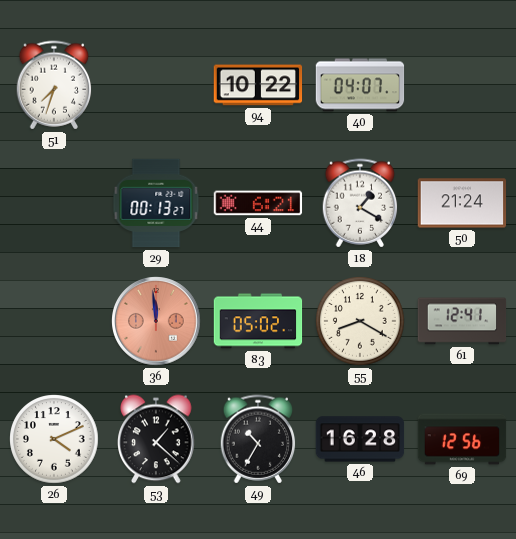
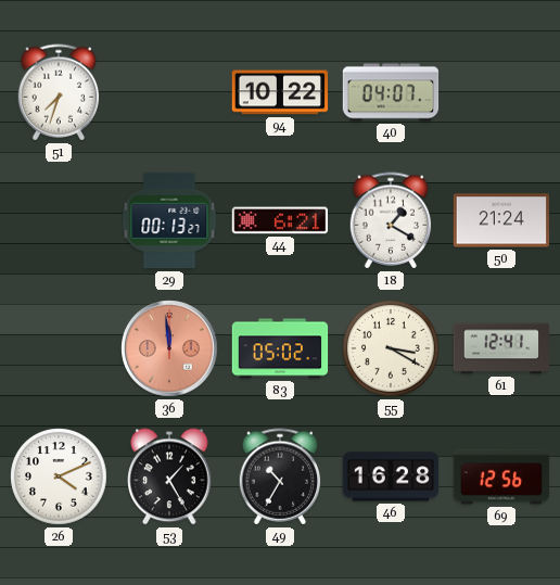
55: 8:20 -> 3:20 (391, 348)
53: 1:22 -> 1:25 (169, 476)
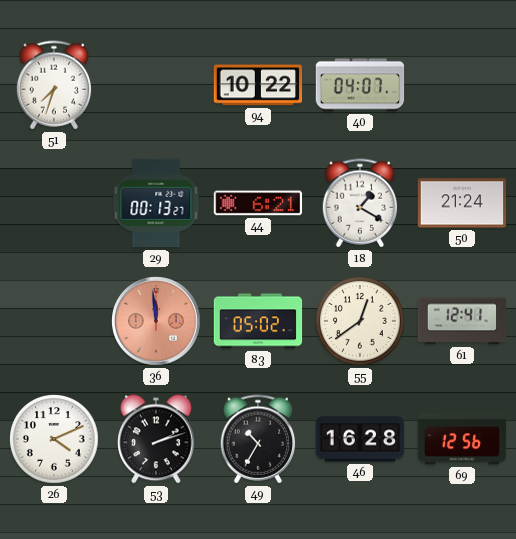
55: 3:20 -> 12:39 (360, 321)
53: 1:25 -> 2:12 (156, 439)
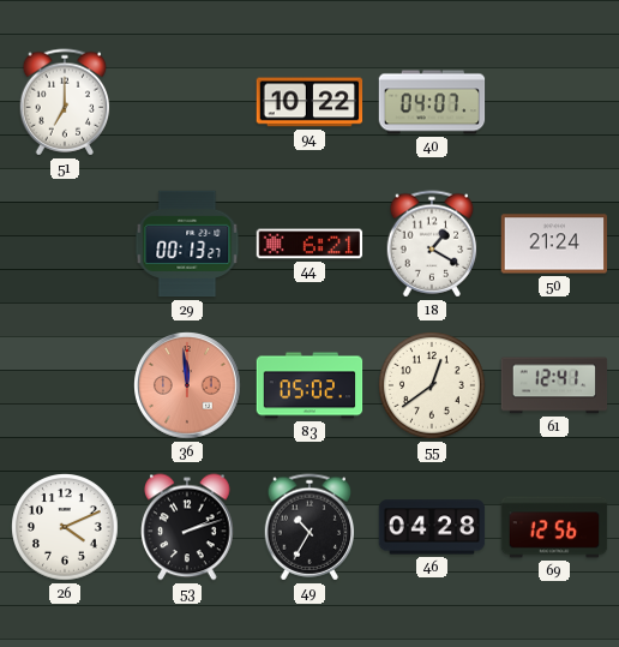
51: 7:33 -> 7:00 (65, 102)
46: 16:28 -> 04:28 (432, 527)
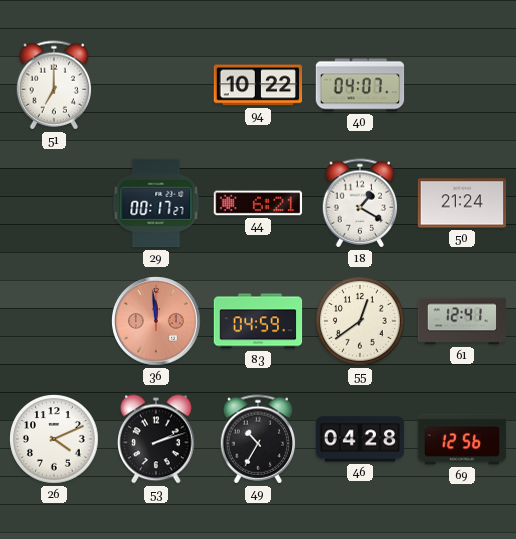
29: 00:13 -> 00:17 (156, 203)
83: 05:02 -> 04:59 (258, 321)
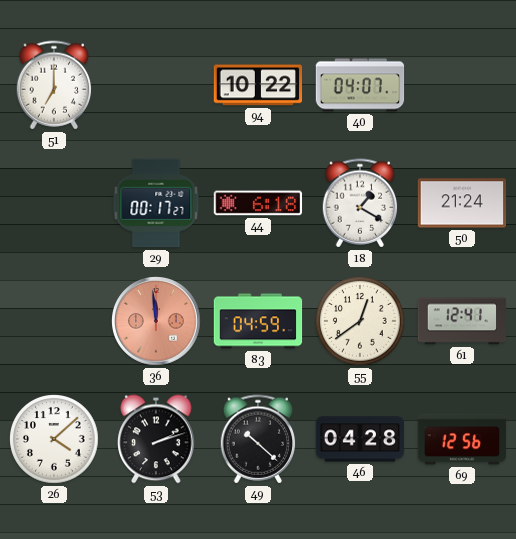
44: 6:21 -> 6:18 (258, 203)
26: 4:11 -> 4:08 (54, 439)
49: 10:35 -> 10:22 (258, 439)
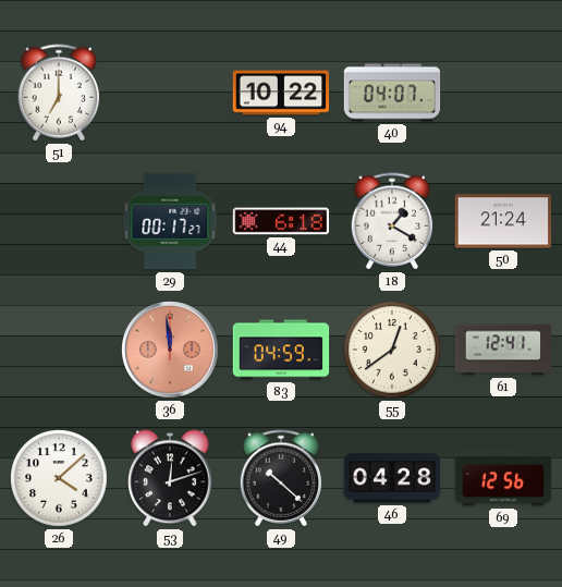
53: 2:12 -> 12:12 (170, 478)
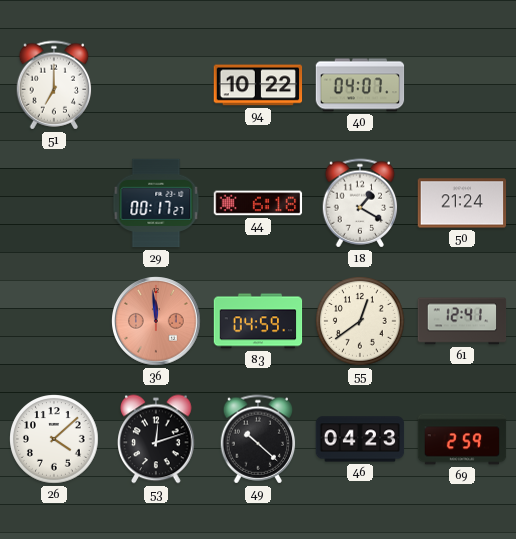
46: 04:28 -> 04:23 (360, 439)
69: 12:56 -> 2:59 (462, 439)
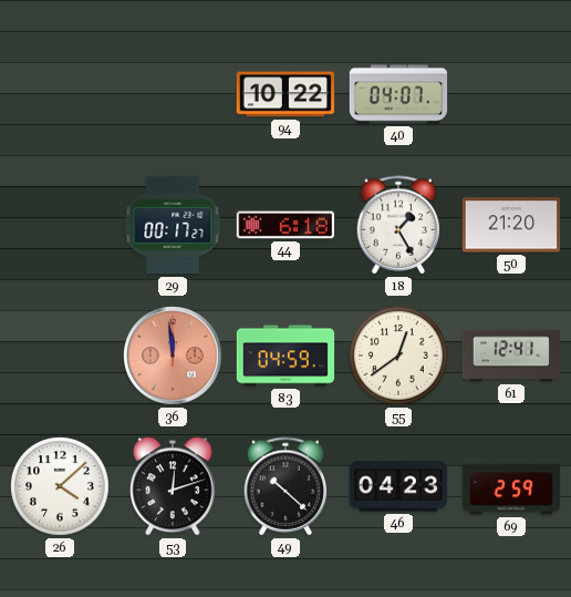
51: 7:00 -> none (54, 85)
18: 1:20 -> 1:25 (398, 225)
50: 21:24 -> 21:20 (511, 225)
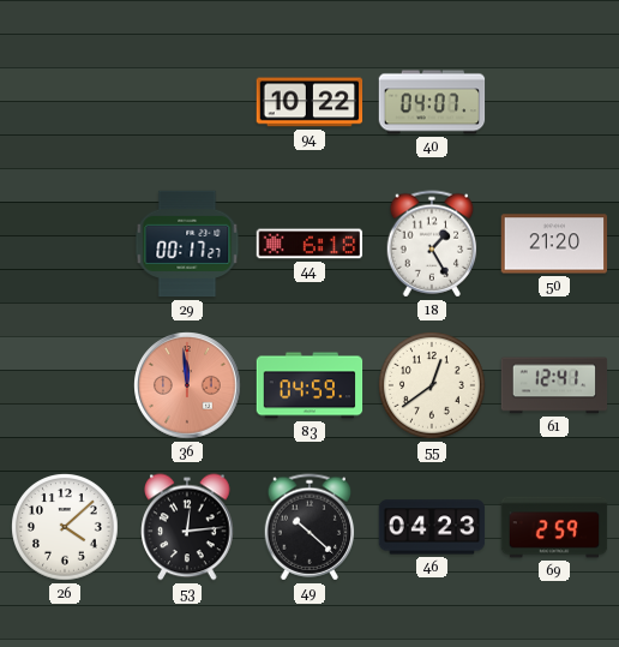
53: 12:12 -> 12:14 (187, 527)
